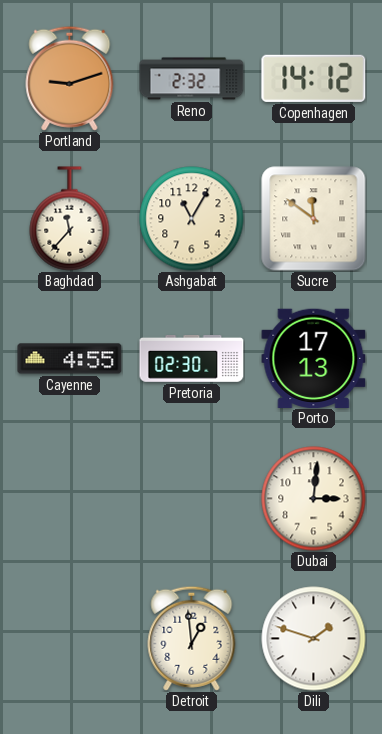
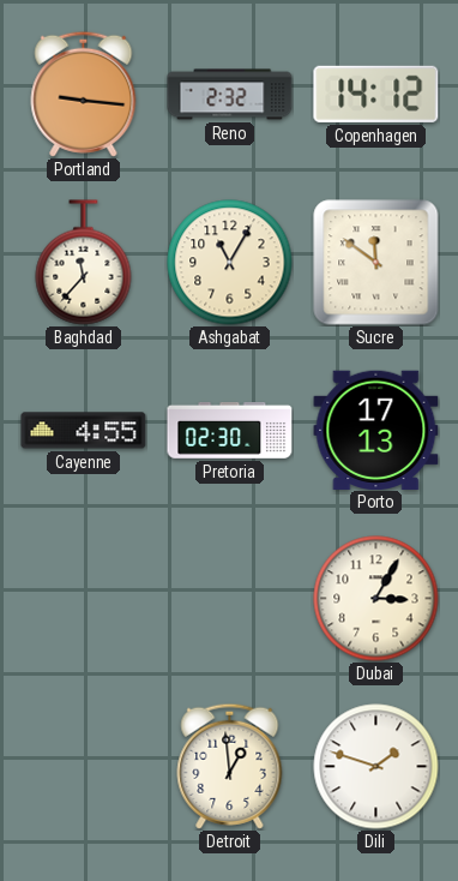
Portland: 9:12 -> 9:16 (84, 94)
Dubai: 3:01 -> 3:05 (376, 599)
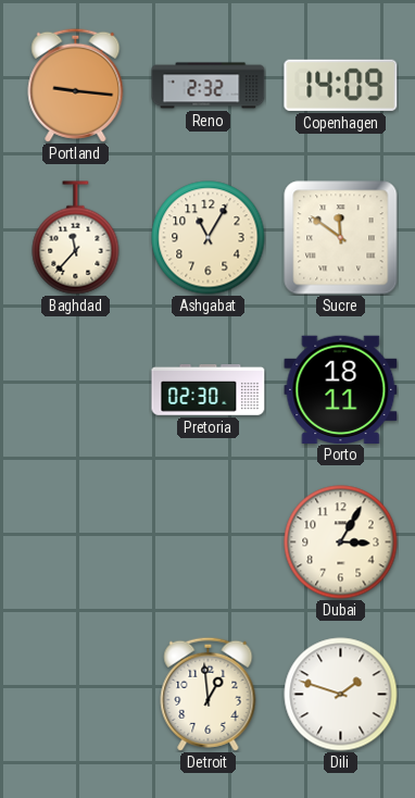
Copenhagen: 14:12 -> 14:09 (341, 85)
Cayenne: 4:55 -> none (84, 431)
Porto: 17:13 -> 18:11 (341, 389)
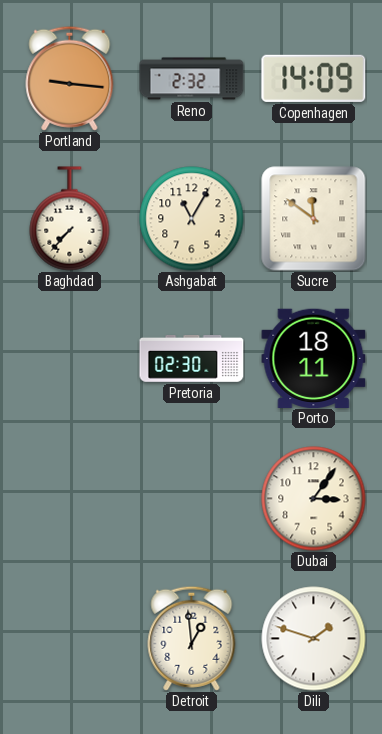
Baghdad: 11:37 -> 7:37 (70, 219)
Dubai: 3:05 -> 3:06 (314, 499)
